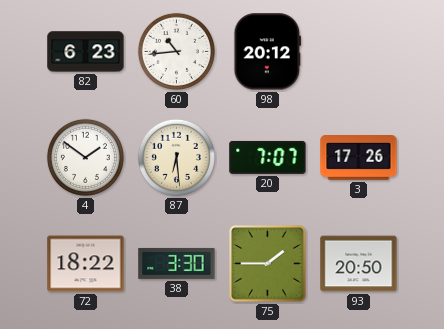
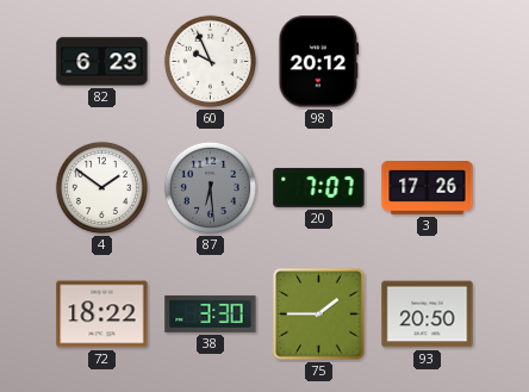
60: 10:44 -> 9:56 (210, 61)
87 dial: cream -> grey (210, 187)
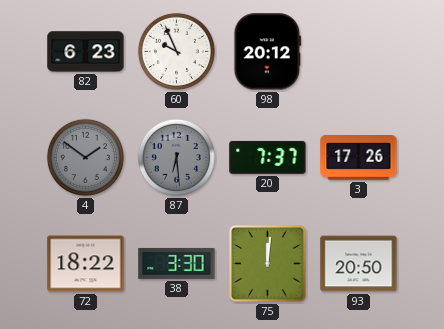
4 dial: white -> grey (85, 157)
20: 7:07 -> 7:37 (268, 157)
75: 1:45 -> 12:01 (268, 264)
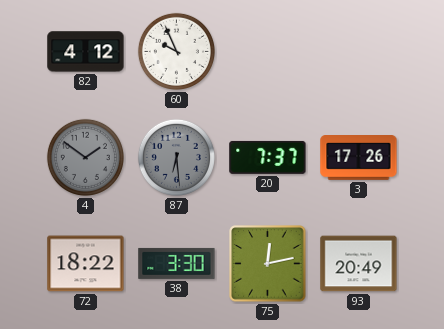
82: 6:23 -> 4:12 (86, 52)
98: 20:12 -> none (268, 52)
75: 12:01 -> 12:13 (268, 264)
93: 20:50 -> 20:49 (359, 264)
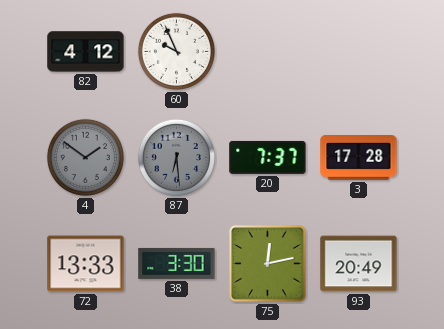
3: 17:26 -> 17:28 (359, 158)
72: 18:22 -> 13:33 (86, 264)
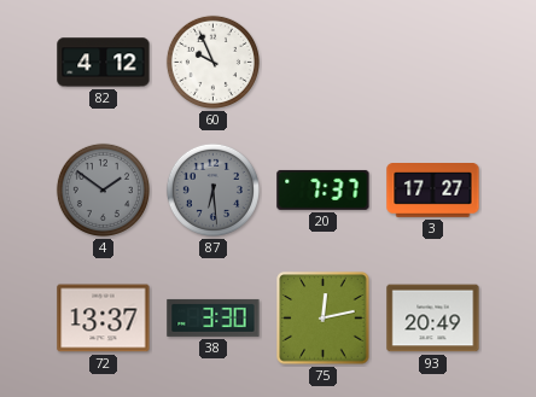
3: 17:28 -> 17:27 (433, 191)
72: 13:33 -> 13:37 (104, 319)
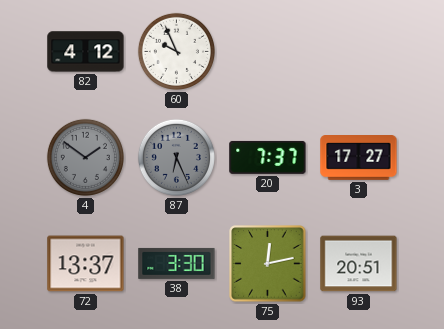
87: 6:29 -> 6:26 (176, 157)
93: 20:49 -> 20:51 (359, 264)
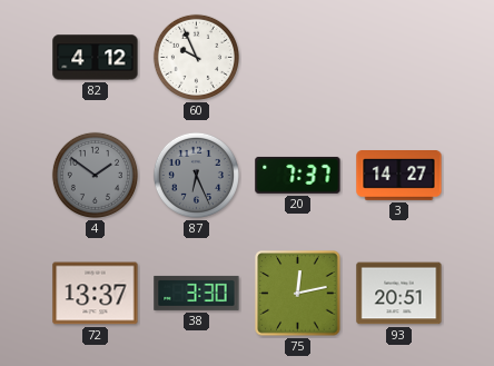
3: 17:27 -> 14:27 (399, 176)
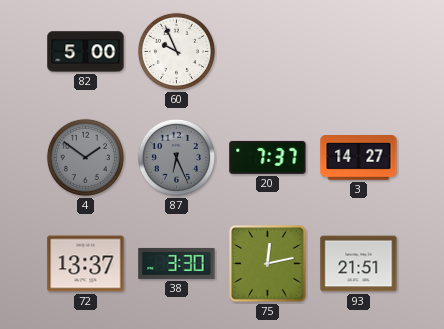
82: 4:12 -> 5:00 (86, 52)
93: 20:51 -> 21:51 (359, 264)
